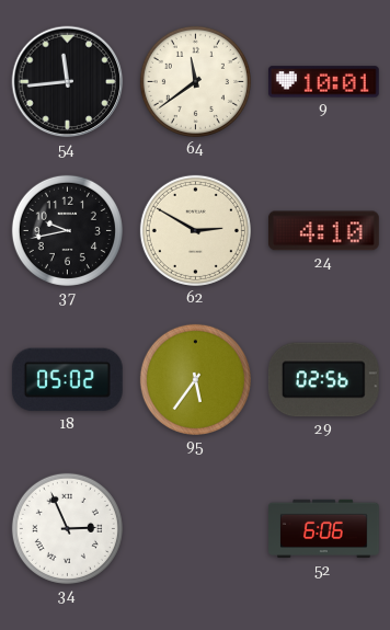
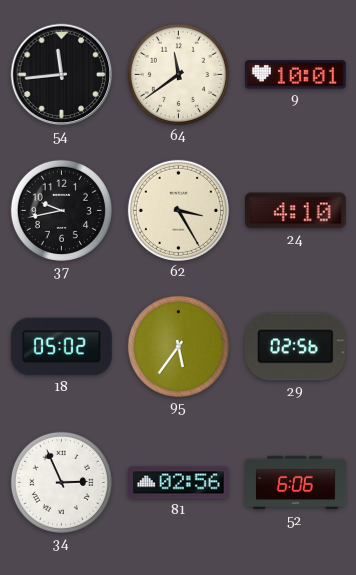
62: 2:50 -> 3:25 (178, 210)
81: none -> 02:56 (178, 483)
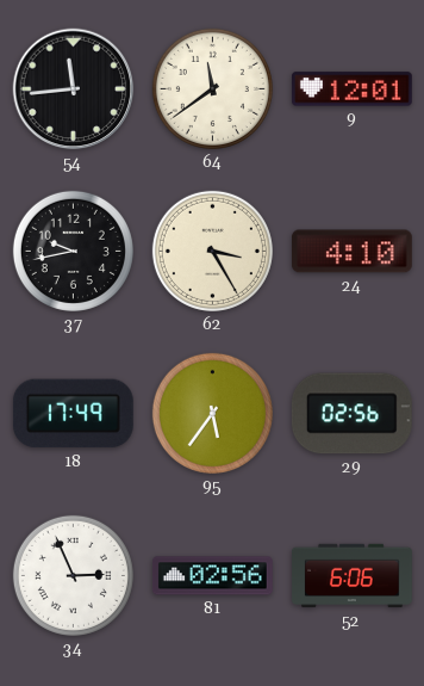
9: 10:01 -> 12:01 (351, 89)
18: 05:02 -> 17:49 (73, 414)
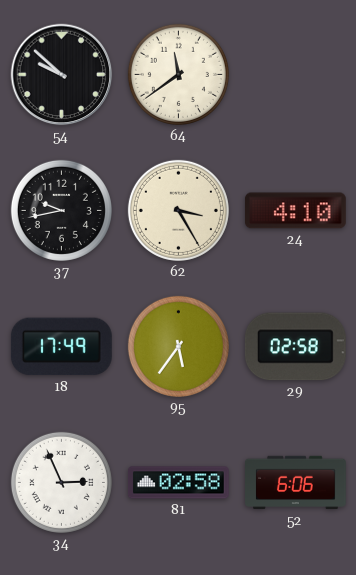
54: 11:44 -> 9:52 (62, 75)
9: 12:01 -> none (351, 89)
29: 02:56 -> 02:58 (295, 347)
81: 02:56 -> 02:58 (178, 483)
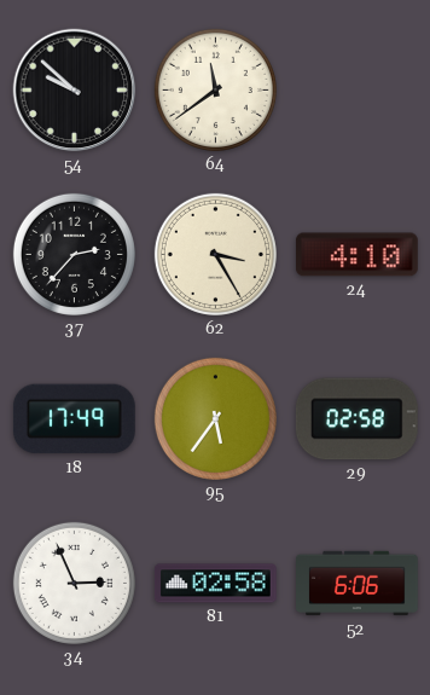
37: 9:43 -> 2:37 (74, 254)
